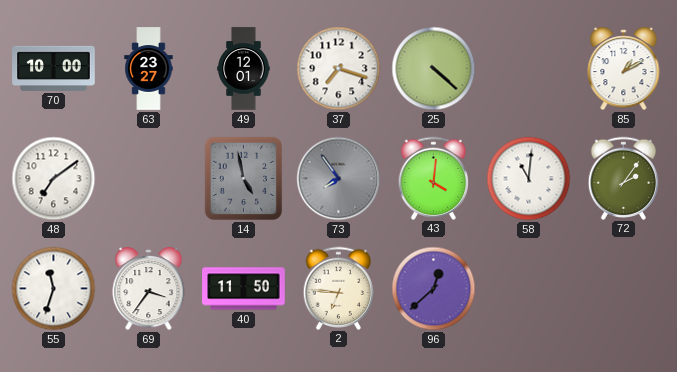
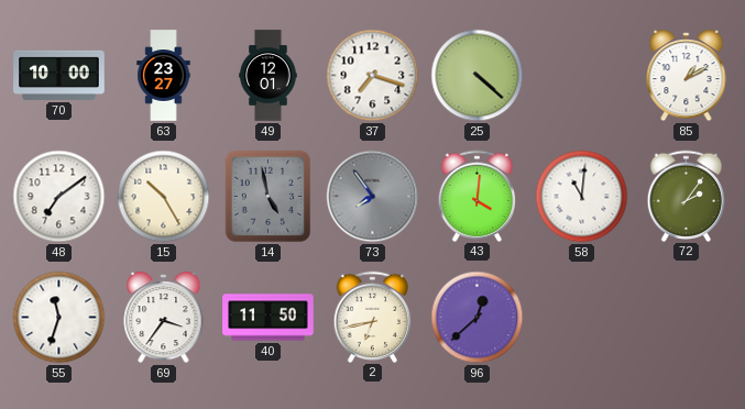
15: none -> 10:25 (164, 197)
2: 6:46 -> 6:43 (373, 317)
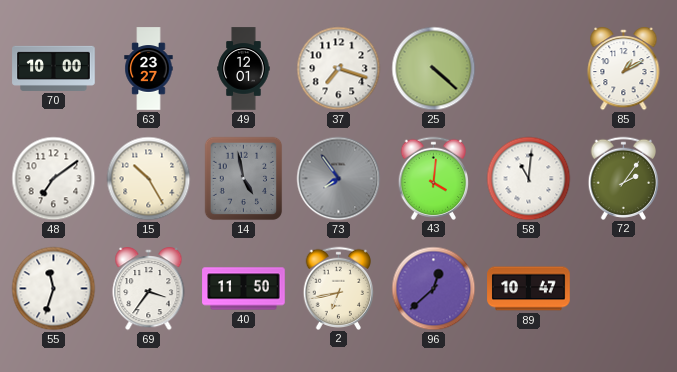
89: none -> 10:47 (529, 289)
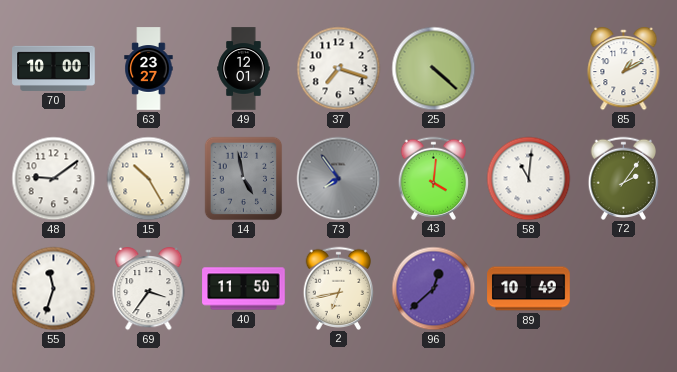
48: 7:09 -> 9:09 (54, 179)
89: 10:47 -> 10:49 (529, 289)
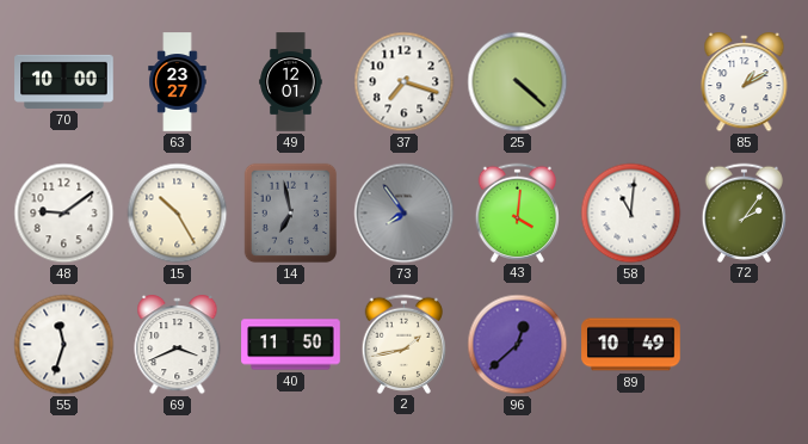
14: 4:58 -> 6:58 (291, 214)
69: 3:36 -> 3:41 (178, 346)
2: 6:43 -> 1:43 (405, 344)
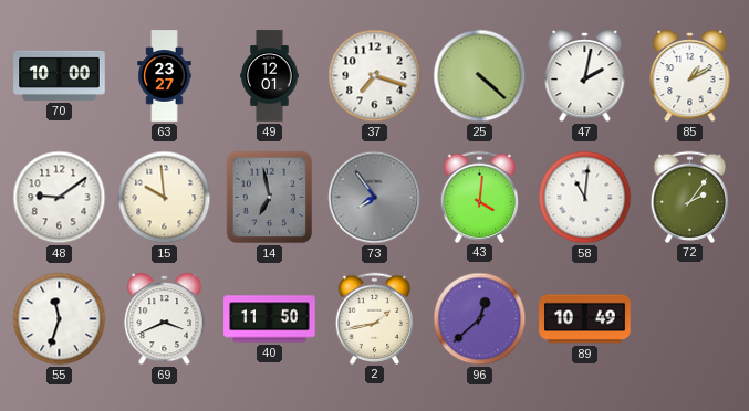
47: none -> 2:02 (585, 77)
15: 10:25 -> 9:59 (165, 198)
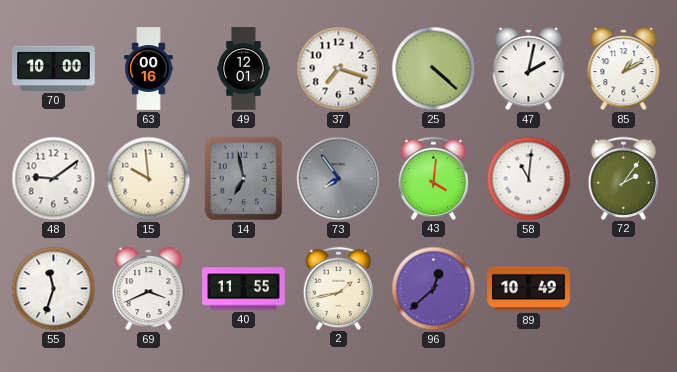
63: 23:27 -> 00:16 (149, 69)
40: 11:50 -> 11:55 (244, 289)
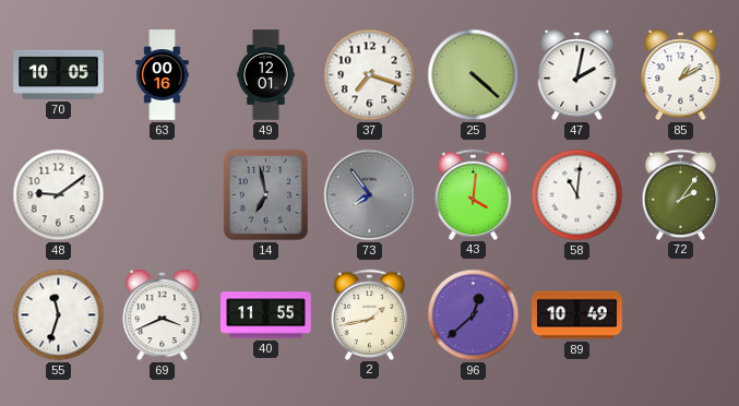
70: 10:00 -> 10:05 (59, 74)
15: 9:59 -> none (149, 179)
